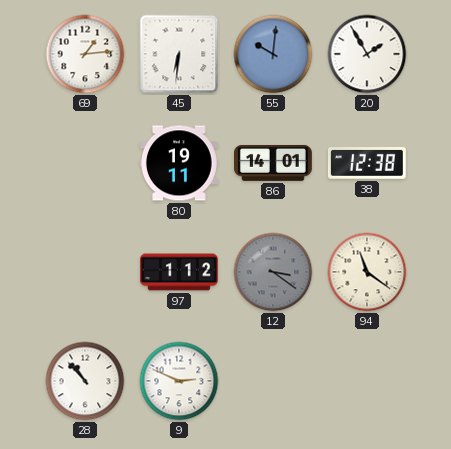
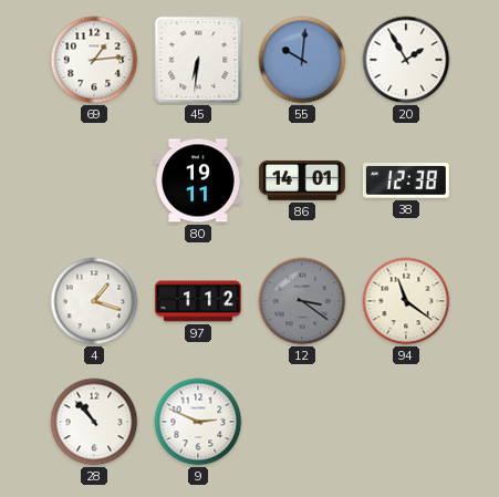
4: none -> 1:18 (94, 301)
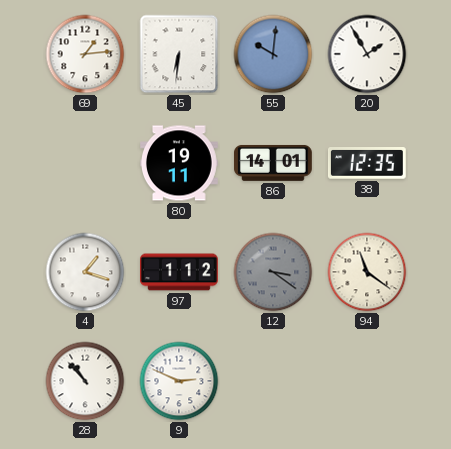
38: 12:38 -> 12:35 (367, 164)
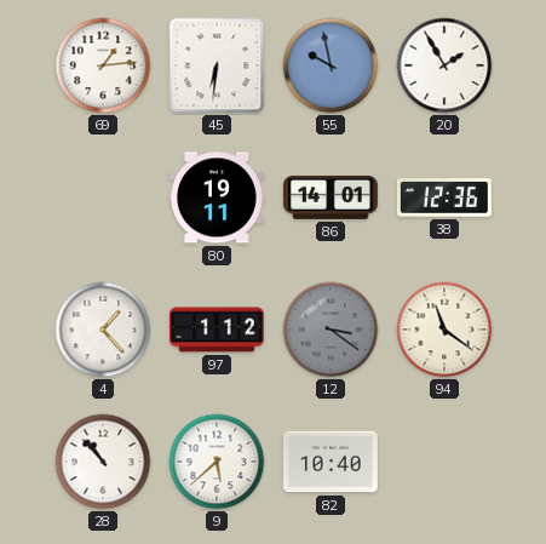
55: 10:01 -> 9:58 (331, 65)
38: 12:35 -> 12:36 (444, 199)
4: 1:18 -> 1:23 (103, 330)
9: 2:49 -> 5:38 (217, 462)
82: none -> 10:40 (332, 462)
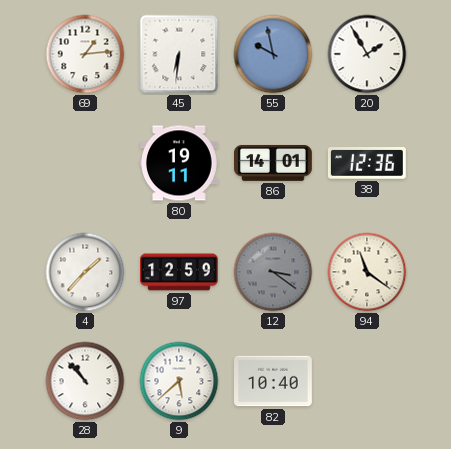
4: 1:23 -> 1:37 (85, 272)
97: 1:12 -> 12:59 (180, 272)
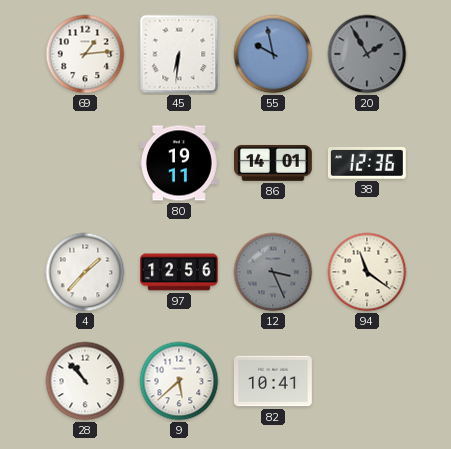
20 dial: white -> grey (367, 54)
97: 12:59 -> 12:56 (180, 272)
12: 3:21 -> 3:26 (273, 272)
82: 10:40 -> 10:41 (274, 381)
